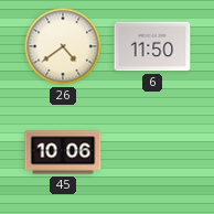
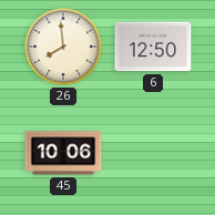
26: 4:39 -> 7:59 (63, 47)
6: 11:50 -> 12:50 (153, 47)
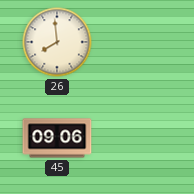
6: 12:50 -> none (153, 47)
45: 10:06 -> 09:06 (57, 138)
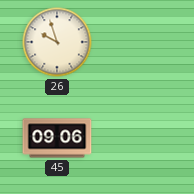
26: 7:59 -> 9:57 (57, 42)
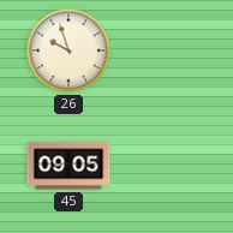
45: 09:06 -> 09:05 (68, 166)
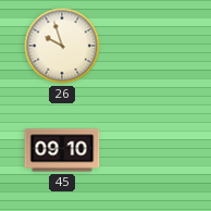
45: 09:05 -> 09:10 (62, 150)
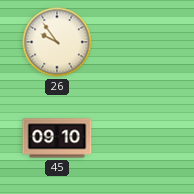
26: 9:57 -> 9:54 (57, 42)
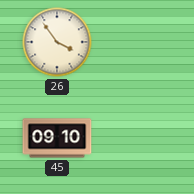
26: 9:54 -> 3:54 (57, 42)
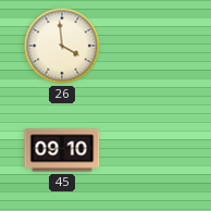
26: 3:54 -> 3:59 (62, 46)
